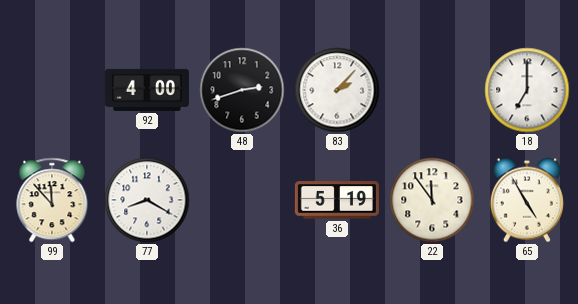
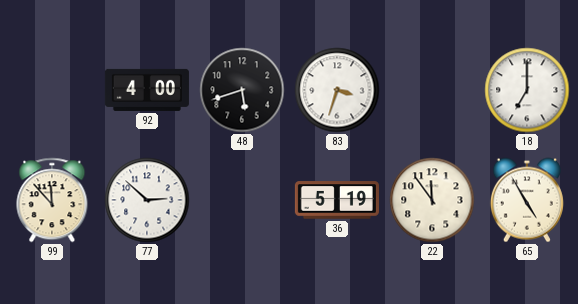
48: 2:42 -> 5:42 (242, 90)
83: 2:07 -> 3:33 (337, 90)
77: 8:20 -> 2:52 (147, 200)
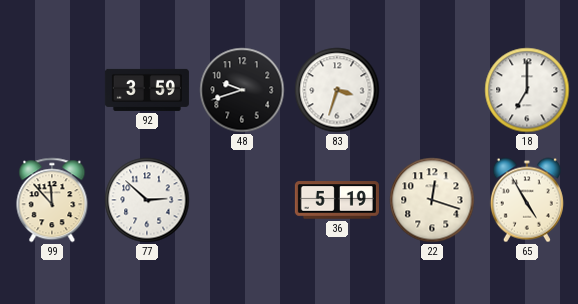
92: 4:00 -> 3:59 (147, 90)
48: 5:42 -> 9:42 (242, 90)
22: 11:54 -> 12:18 (432, 200)
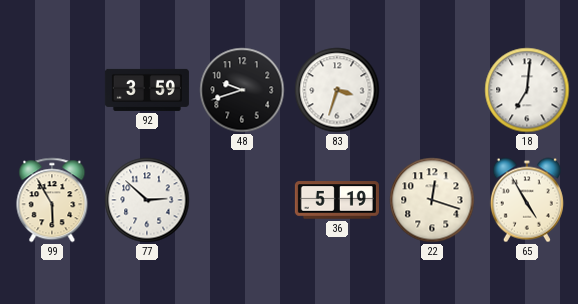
18: 7:00 -> 7:01 (527, 90)
99: 11:53 -> 5:55 (52, 200)
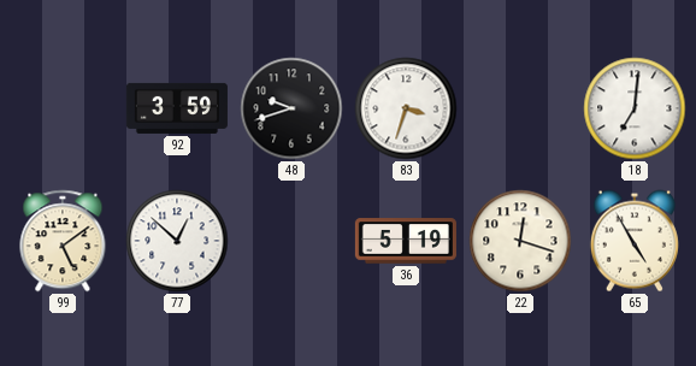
99: 5:55 -> 5:09 (63, 241)
77: 2:52 -> 12:52 (177, 241)
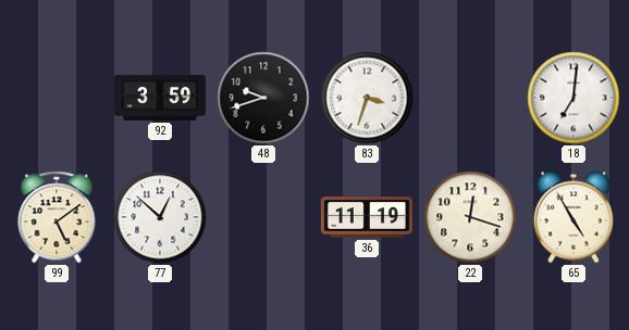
36: 5:19 -> 11:19 (367, 217)
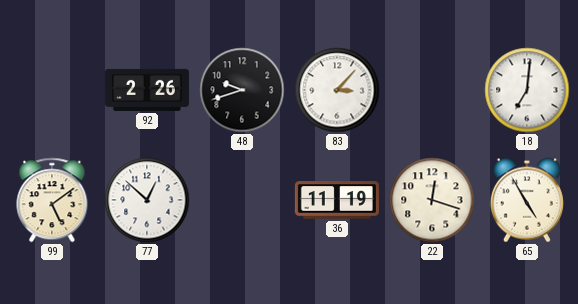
92: 3:59 -> 2:26 (147, 90)
83: 3:33 -> 3:07 (337, 90)
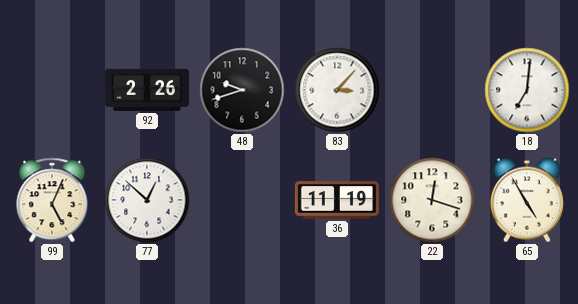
99: 5:09 -> 5:04 (52, 200)
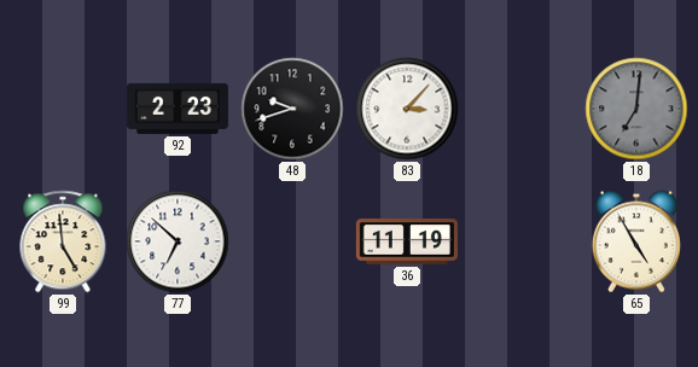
92: 2:26 -> 2:23 (178, 109)
18 dial: white -> grey (636, 109)
99: 5:04 -> 4:59 (63, 241)
77: 12:52 -> 6:52 (178, 241)
22: 12:18 -> none (432, 200)
